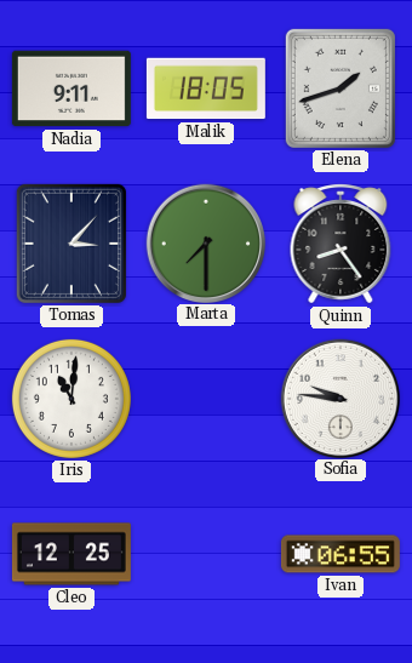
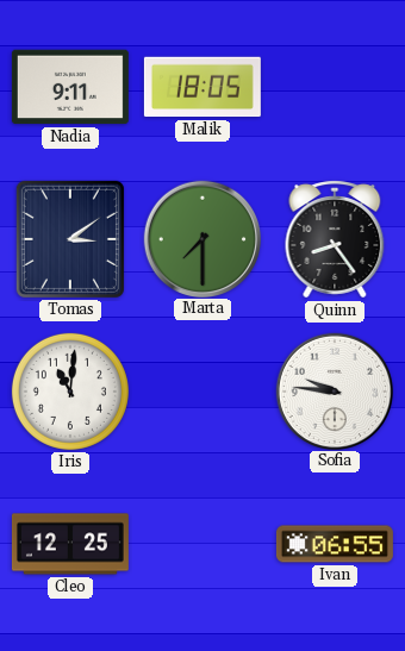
Elena: 1:42 -> none (341, 88)
Tomas: 3:07 -> 3:09 (70, 239)
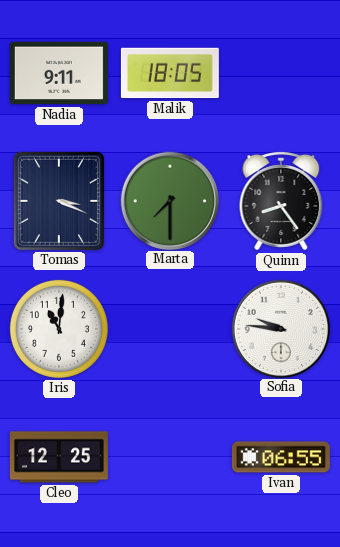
Tomas: 3:09 -> 3:19 (59, 201)
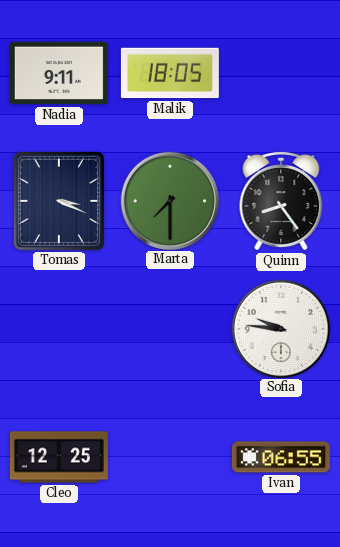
Iris: 11:01 -> none (59, 329)
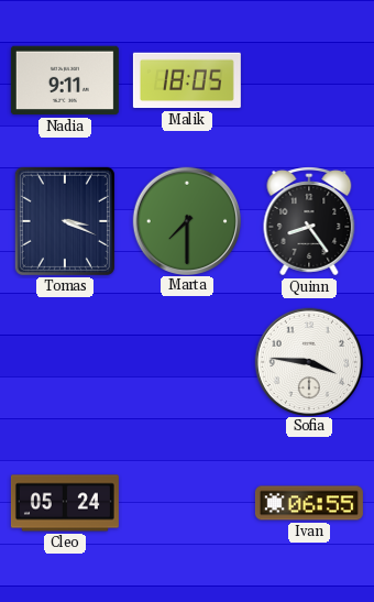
Sofia: 9:46 -> 3:46 (308, 361)
Cleo: 12:25 -> 05:24 (65, 503)
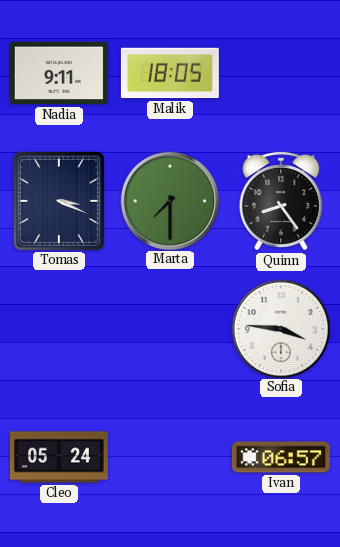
Ivan: 06:55 -> 06:57 (281, 457)
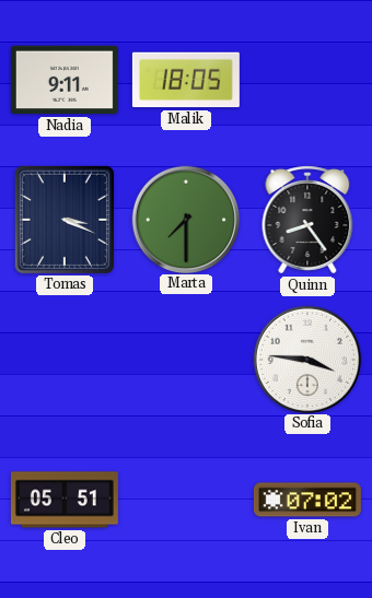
Cleo: 05:24 -> 05:51 (65, 500)
Ivan: 06:57 -> 07:02 (307, 500)
